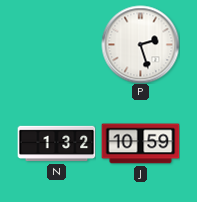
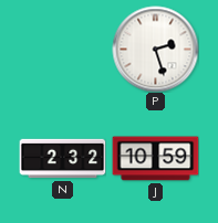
N: 1:32 -> 2:32 (62, 159)
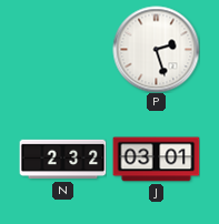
J: 10:59 -> 03:01 (156, 160)
